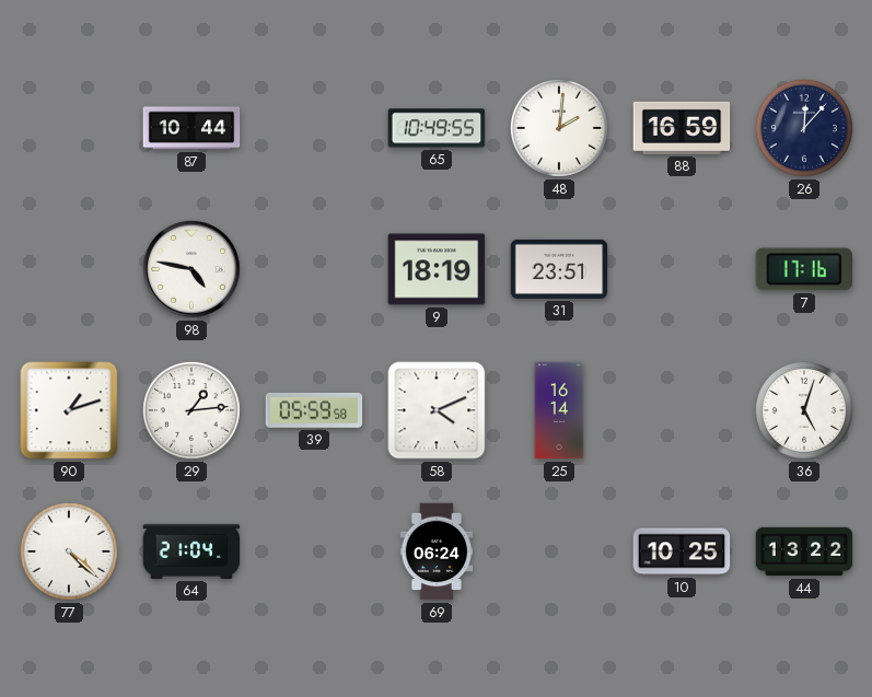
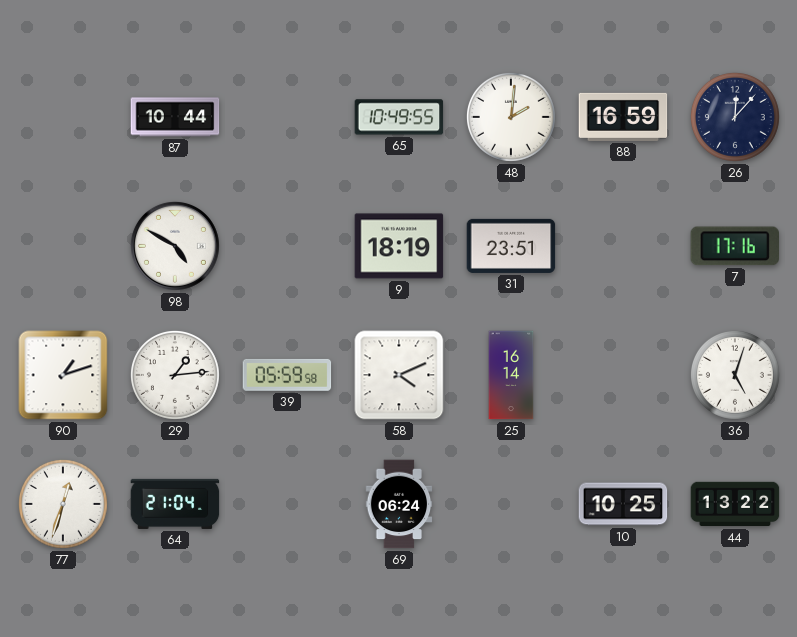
98: 4:47 -> 4:50 (175, 246)
77: 4:22 -> 12:33 (63, 504)
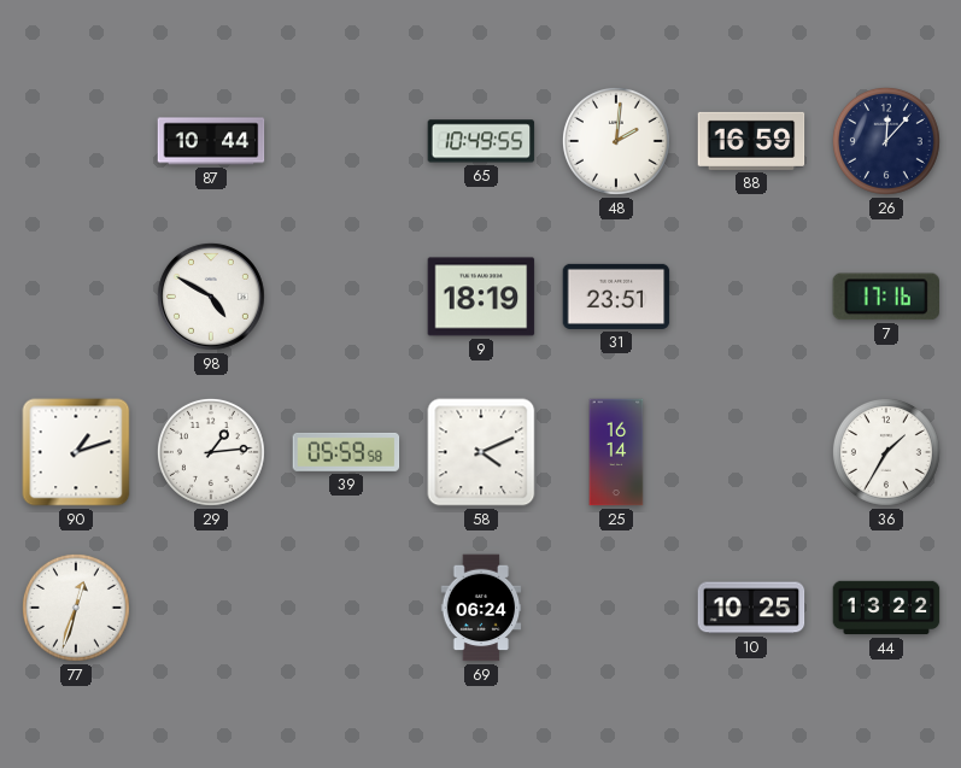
36: 5:03 -> 1:35 (886, 452)
64: 21:04 -> none (175, 504)
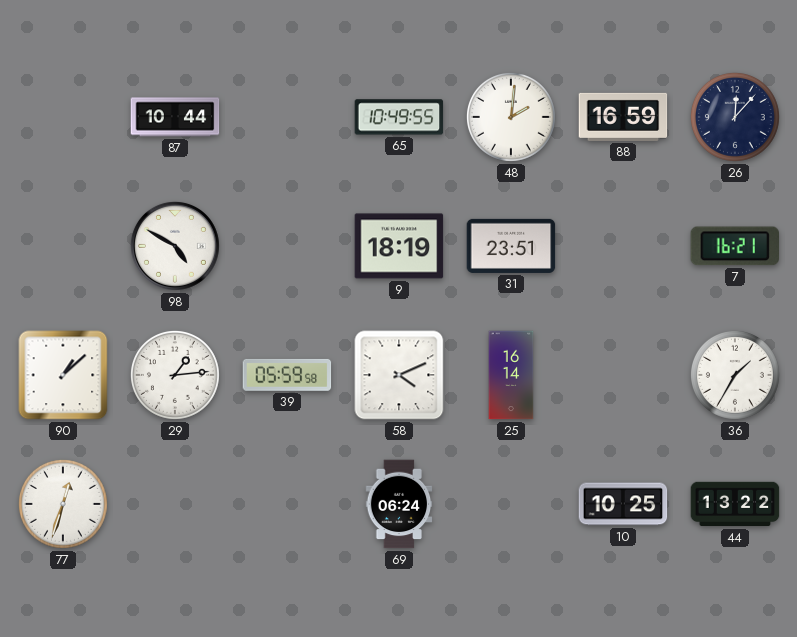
7: 17:16 -> 16:21 (734, 246)
90: 1:12 -> 1:08 (63, 375)
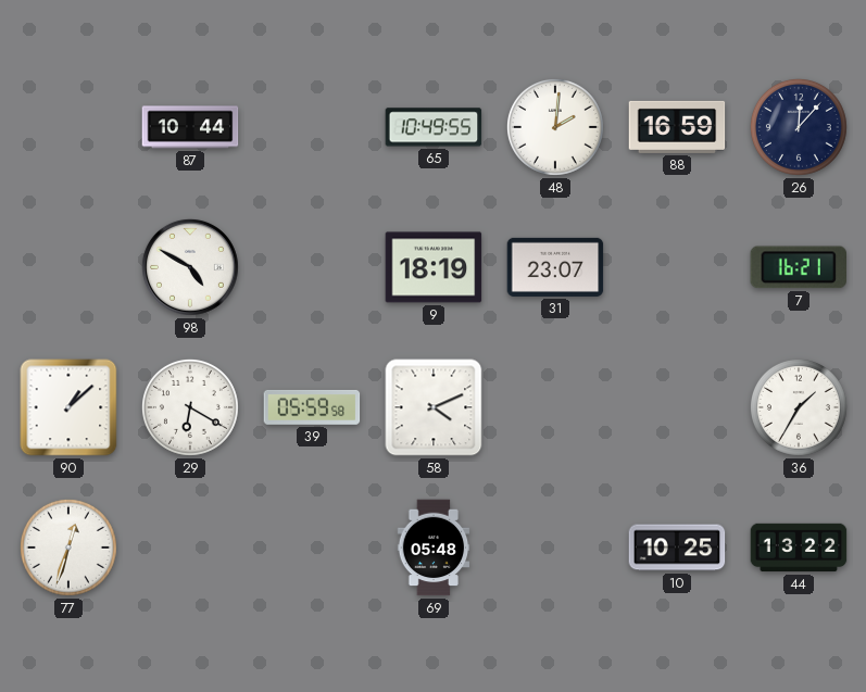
31: 23:51 -> 23:07 (555, 267)
29: 1:14 -> 6:20 (190, 407)
25: 16:14 -> none (511, 375)
69: 06:24 -> 05:48 (434, 548)
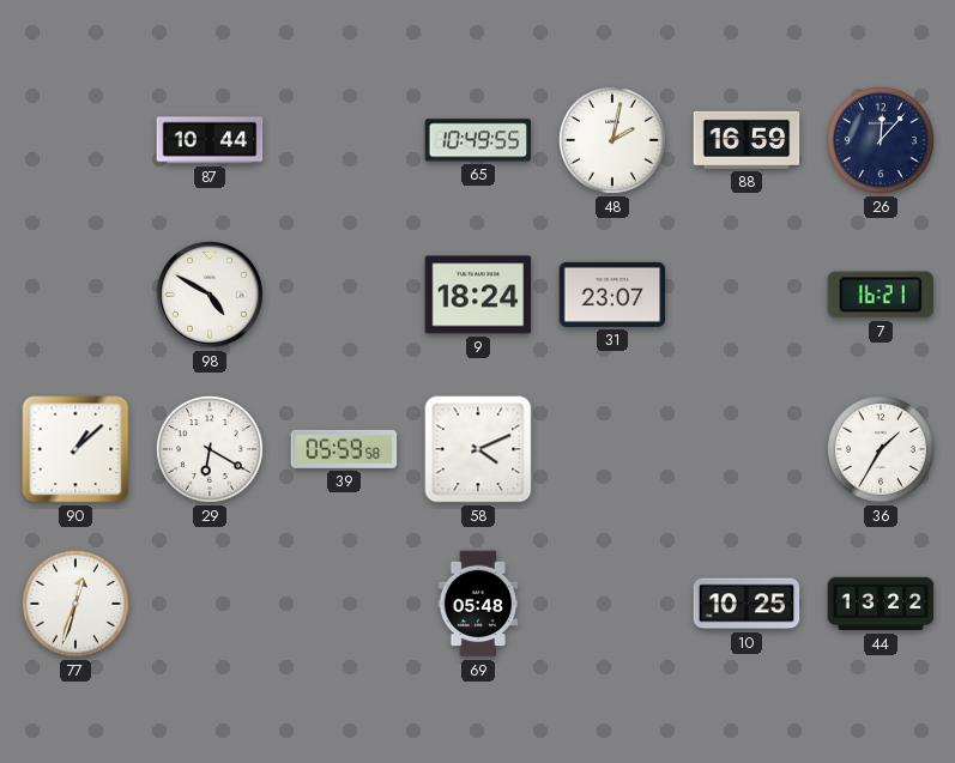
48: 2:01 -> 2:02 (612, 140)
9: 18:19 -> 18:24 (478, 295)
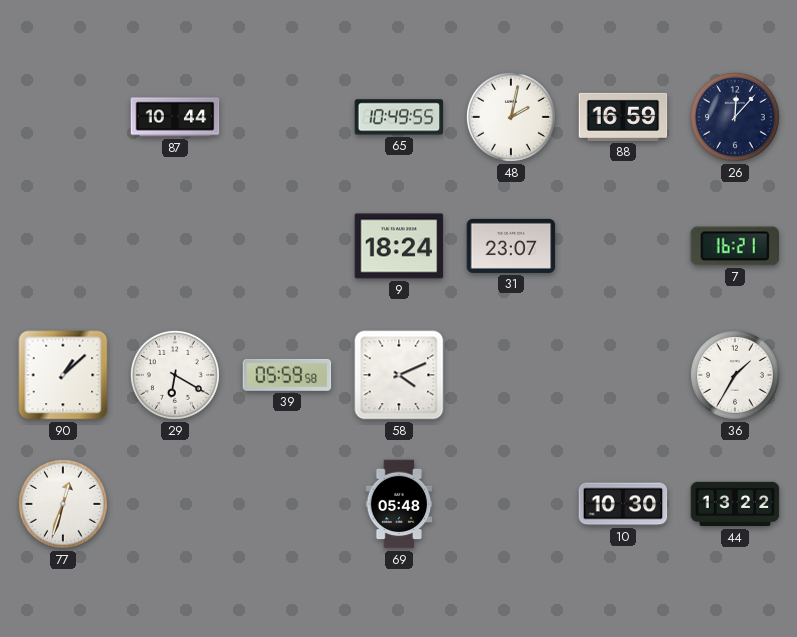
98: 4:50 -> none (210, 295)
10: 10:25 -> 10:30 (623, 504)
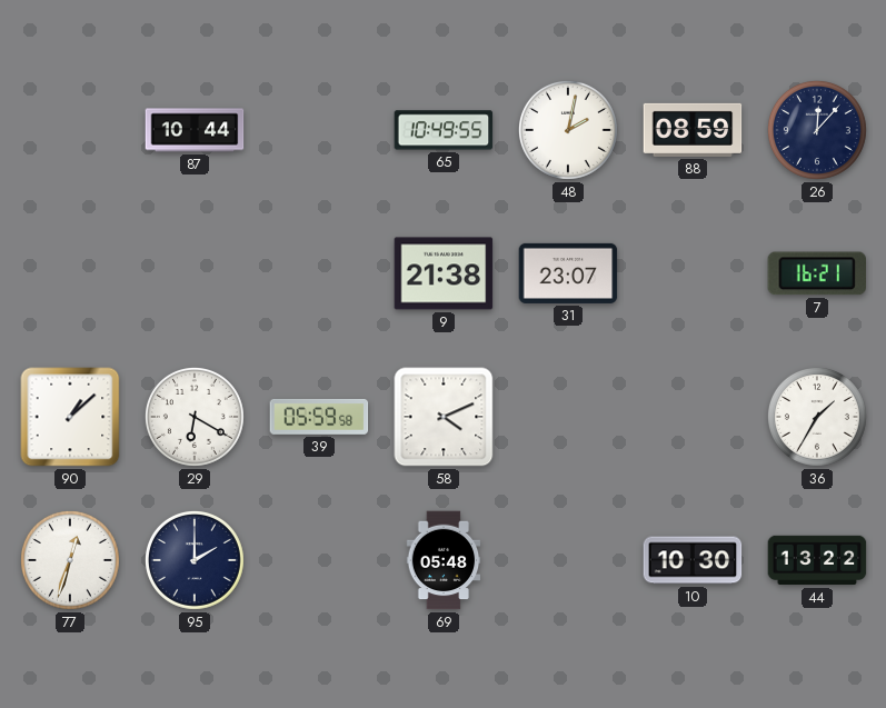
88: 16:59 -> 08:59 (693, 130)
9: 18:24 -> 21:38 (444, 273)
95: none -> 2:00 (195, 560)
